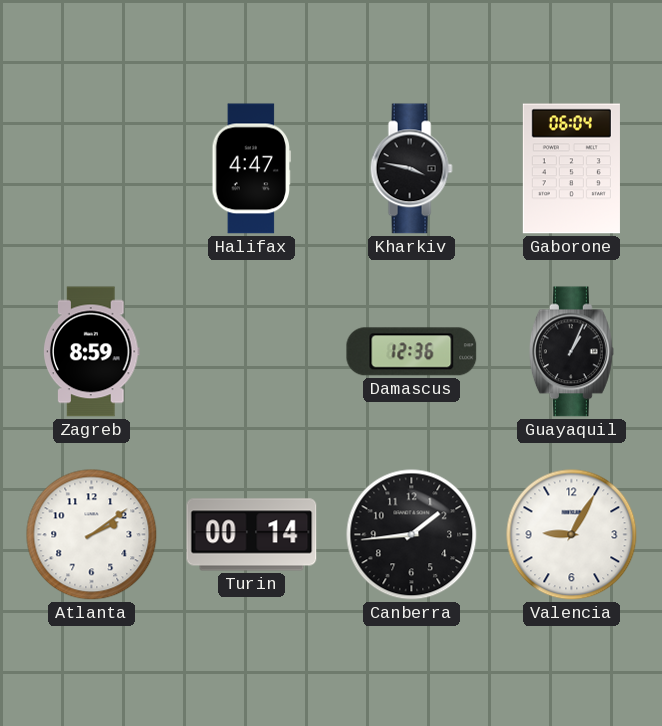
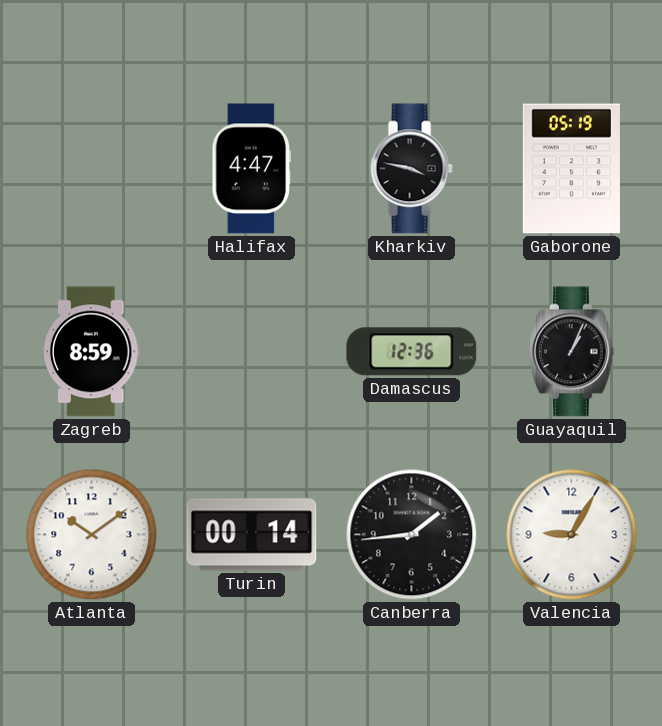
Gaborone: 06:04 -> 05:19 (571, 169)
Atlanta: 2:09 -> 10:09 (92, 535)
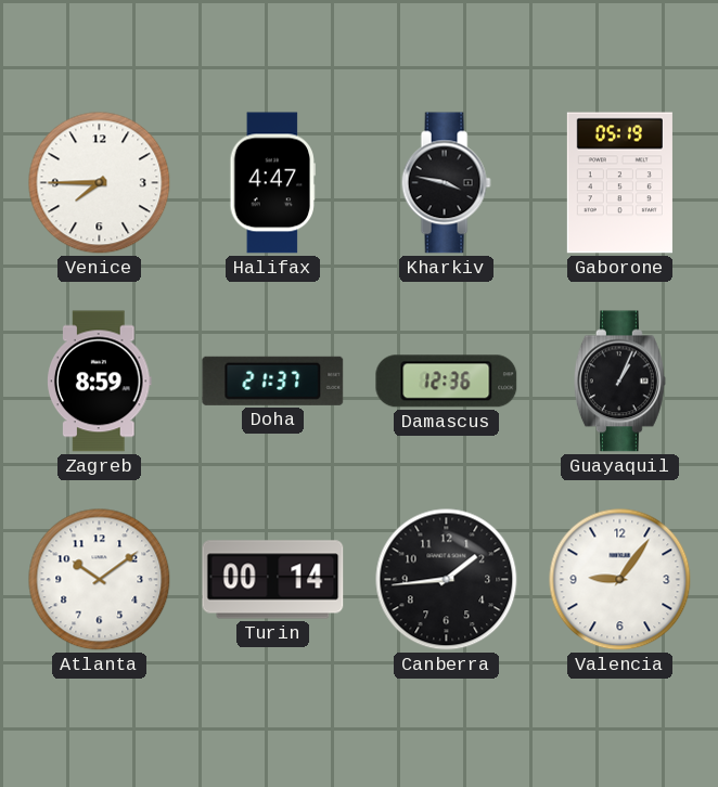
Venice: none -> 7:45 (100, 183)
Doha: none -> 21:37 (273, 380)
Valencia: 9:05 -> 9:06 (620, 580)
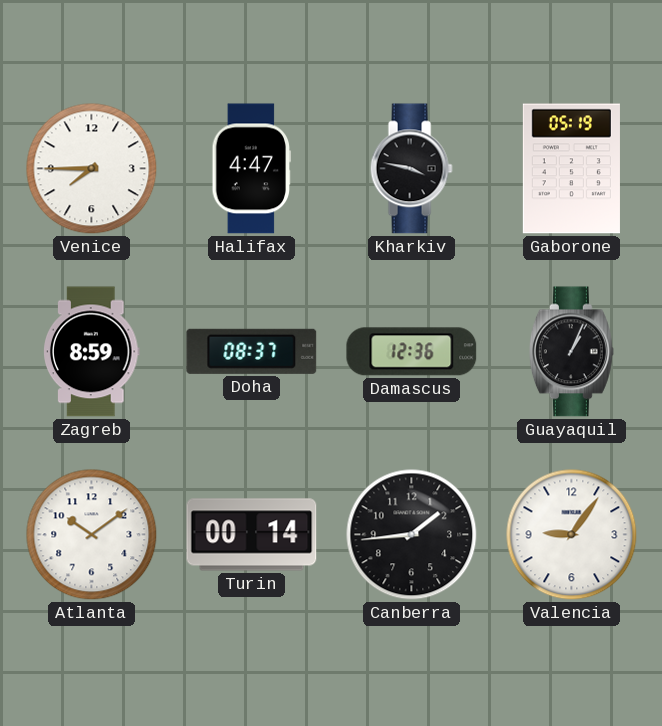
Doha: 21:37 -> 08:37 (252, 351)
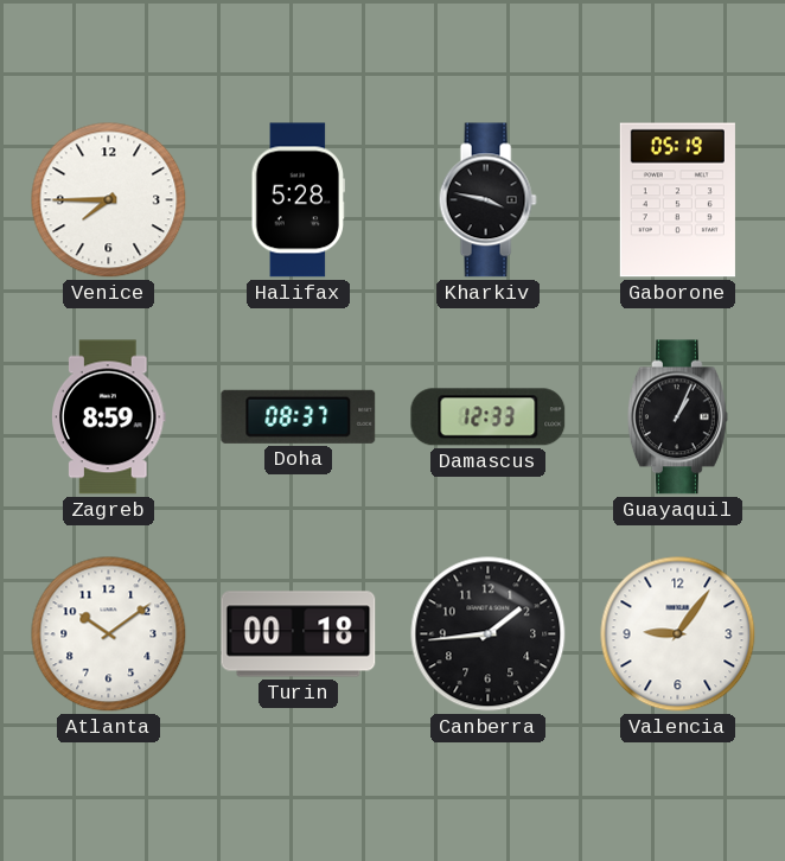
Halifax: 4:47 -> 5:28 (299, 200)
Damascus: 12:36 -> 12:33 (489, 417)
Turin: 00:14 -> 00:18 (299, 634)
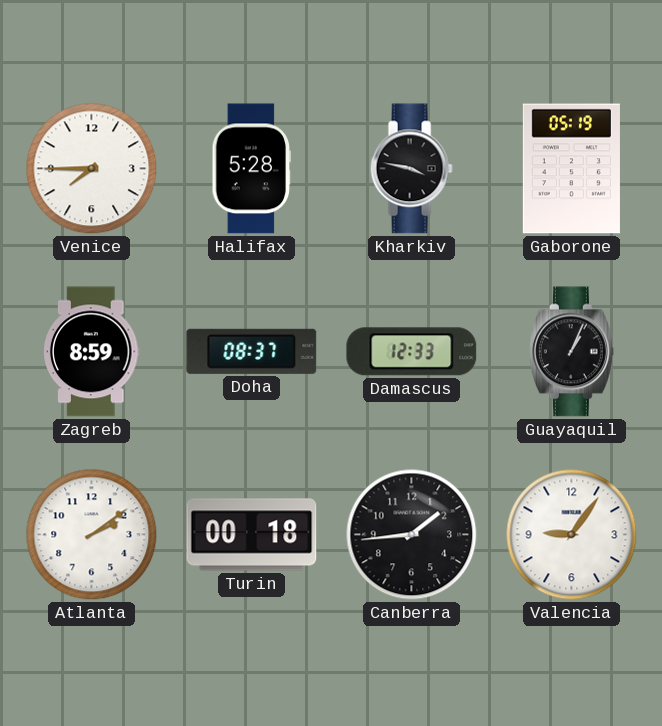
Atlanta: 10:09 -> 2:09 (92, 535)
